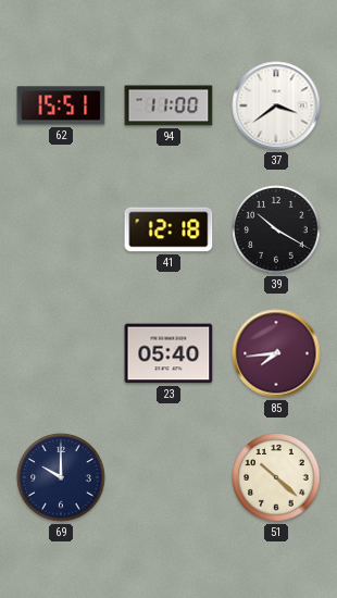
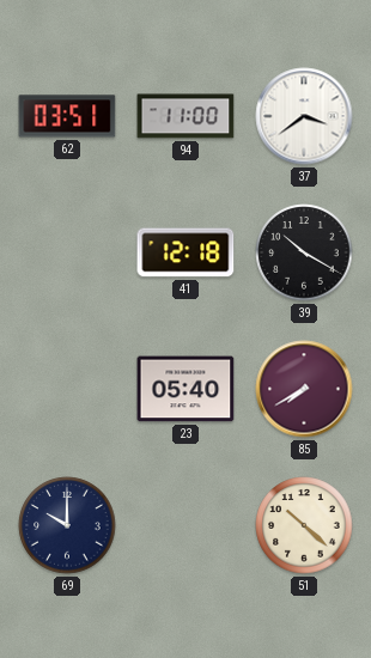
62: 15:51 -> 03:51 (67, 116)
85: 7:44 -> 7:40 (304, 389)
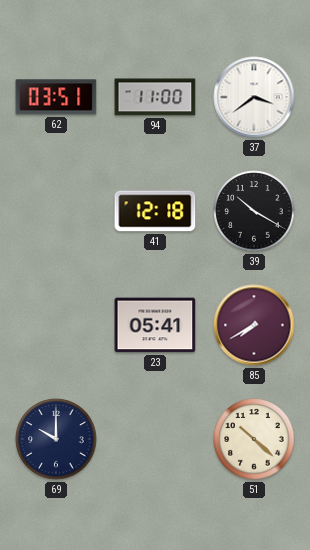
23: 05:40 -> 05:41 (155, 325)
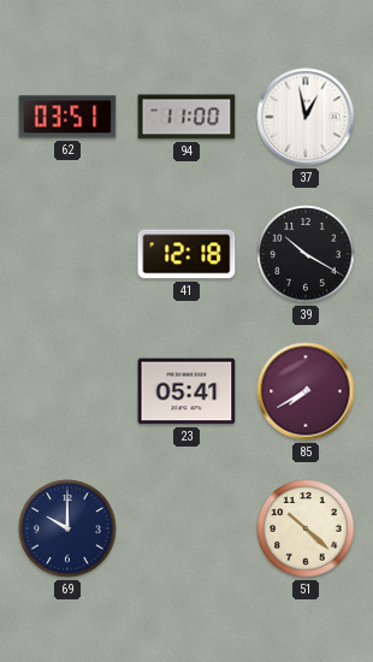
37: 3:39 -> 12:58 (306, 117)
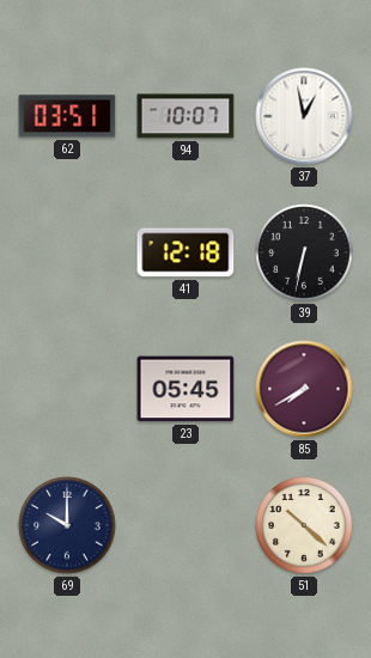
94: 11:00 -> 10:07 (185, 116)
39: 10:20 -> 6:32 (304, 252)
23: 05:41 -> 05:45 (185, 389)
